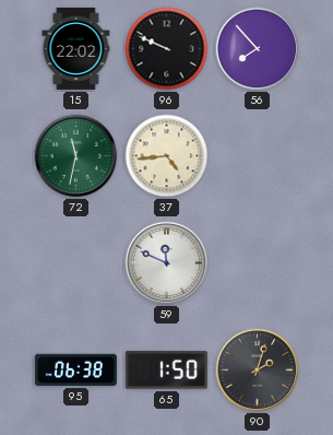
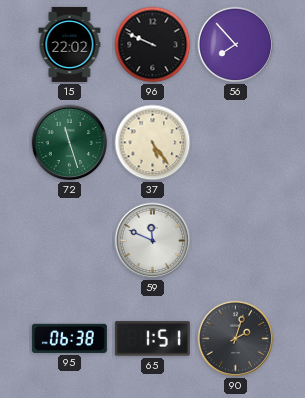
72: 11:32 -> 11:27 (70, 143)
37: 4:44 -> 5:24 (153, 143)
65: 1:50 -> 1:51 (152, 339)
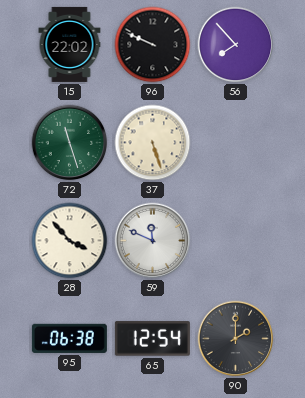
37: 5:24 -> 5:27 (153, 143)
28: none -> 3:53 (70, 241)
65: 1:51 -> 12:54 (152, 339)
90: 2:03 -> 2:00 (236, 339)
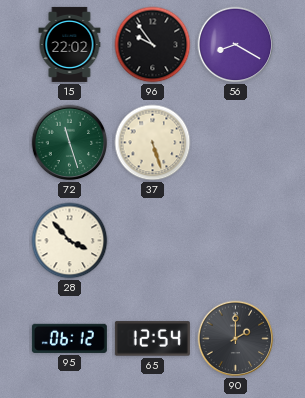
96: 9:49 -> 9:54 (153, 45)
56: 7:53 -> 8:20 (236, 45)
59: 11:49 -> none (153, 241)
95: 06:38 -> 06:12 (69, 338)
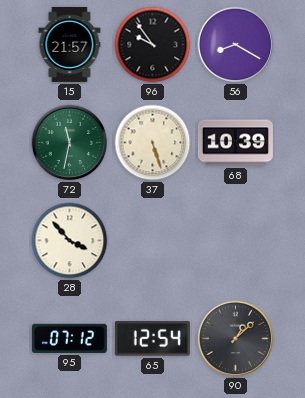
15: 22:02 -> 21:57 (70, 44)
72: 11:27 -> 11:32 (70, 143)
68: none -> 10:39 (235, 143)
95: 06:12 -> 07:12 (69, 338)
90: 2:00 -> 1:08 (236, 339)
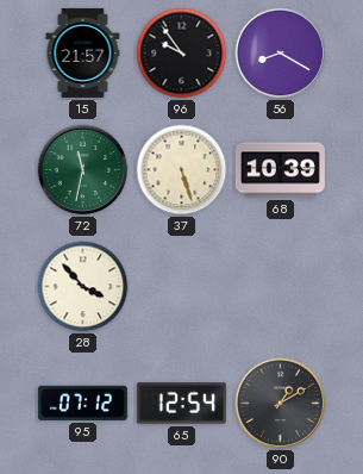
90: 1:08 -> 1:10 (281, 404)
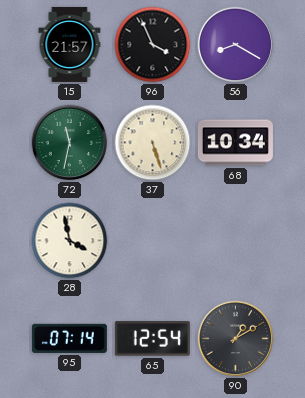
96: 9:54 -> 3:56 (153, 45)
68: 10:39 -> 10:34 (235, 143)
28: 3:53 -> 3:58 (70, 241)
95: 07:12 -> 07:14 (69, 338)
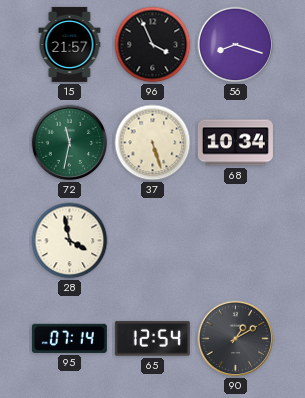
56: 8:20 -> 8:18 (236, 45)
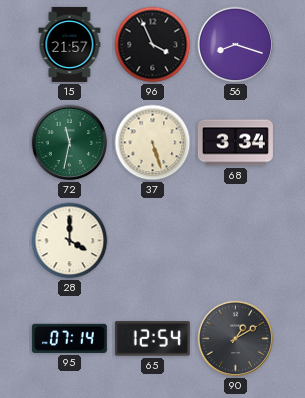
68: 10:34 -> 3:34 (235, 143)
28: 3:58 -> 4:00 (70, 241)
